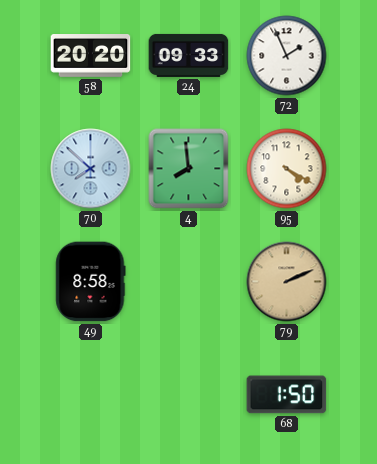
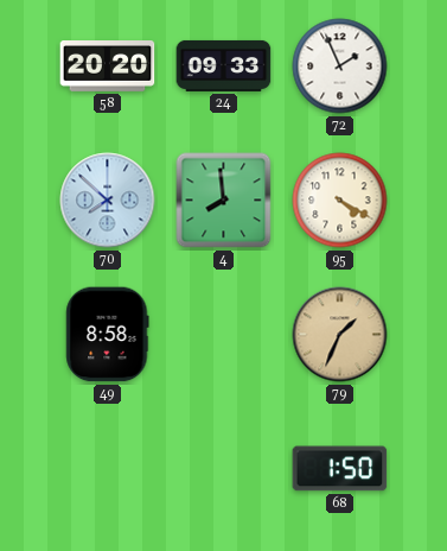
79: 2:11 -> 1:34 (340, 335)
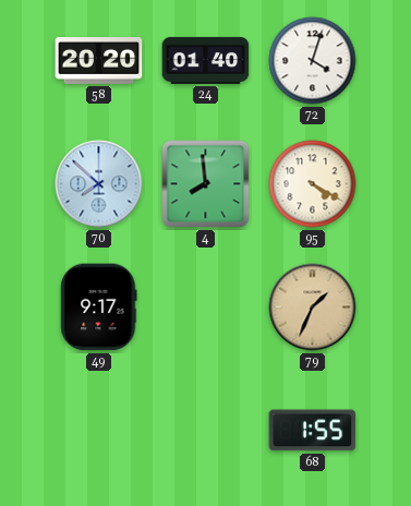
24: 09:33 -> 01:40 (206, 60)
72: 1:56 -> 4:03 (313, 61)
49: 8:58 -> 9:17 (99, 308)
68: 1:50 -> 1:55 (313, 431)
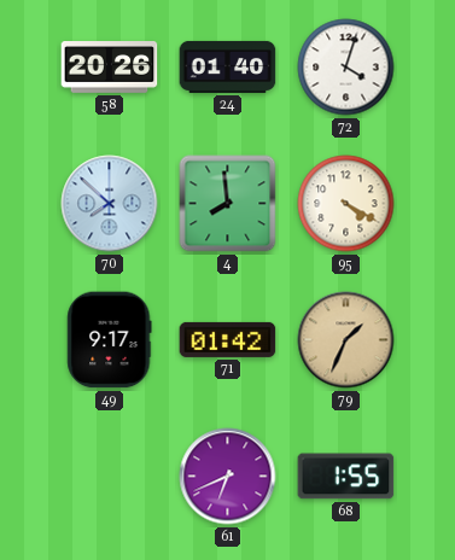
58: 20:20 -> 20:26 (110, 68)
71: none -> 01:42 (228, 339)
61: none -> 6:41 (228, 477)
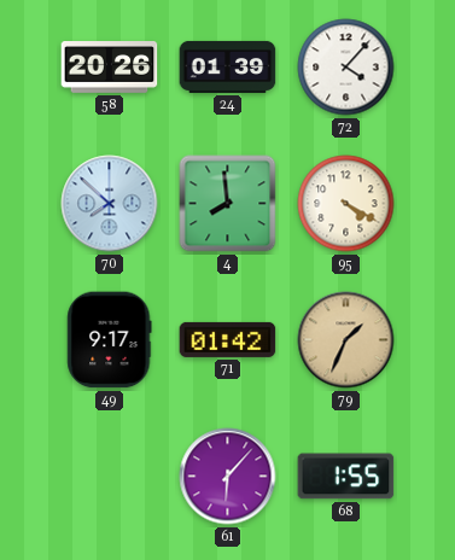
24: 01:40 -> 01:39 (228, 66)
72: 4:03 -> 4:07 (346, 68)
61: 6:41 -> 6:07 (228, 477)
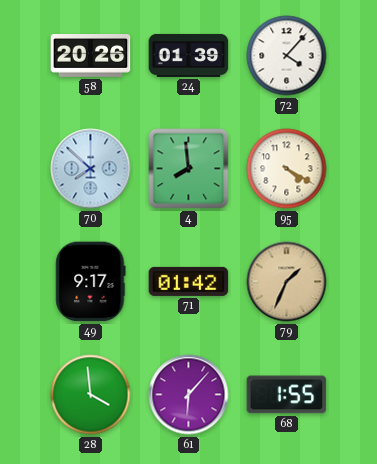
28: none -> 3:59 (91, 395)
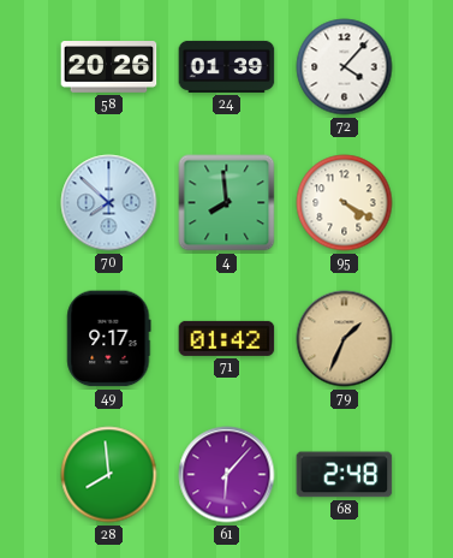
28: 3:59 -> 7:59 (109, 475)
68: 1:55 -> 2:48 (345, 475)
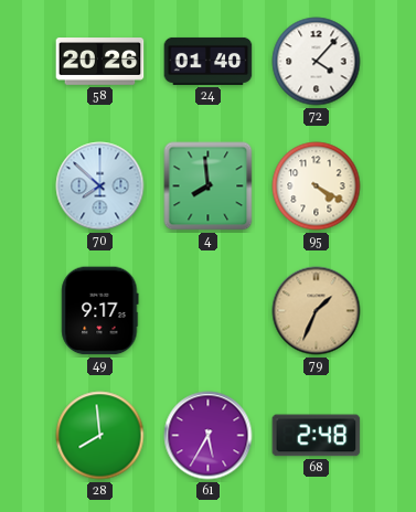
24: 01:39 -> 01:40 (209, 61)
71: 01:42 -> none (227, 338)
61: 6:07 -> 5:35 (209, 436)
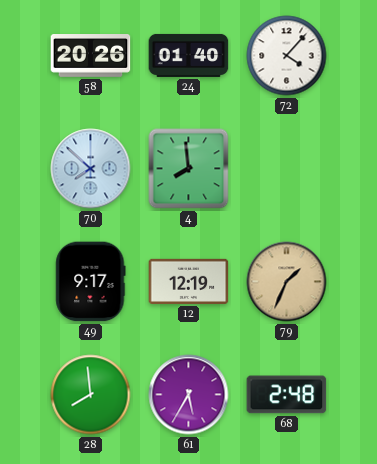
95: 4:20 -> none (317, 186)
12: none -> 12:19 (189, 281)
